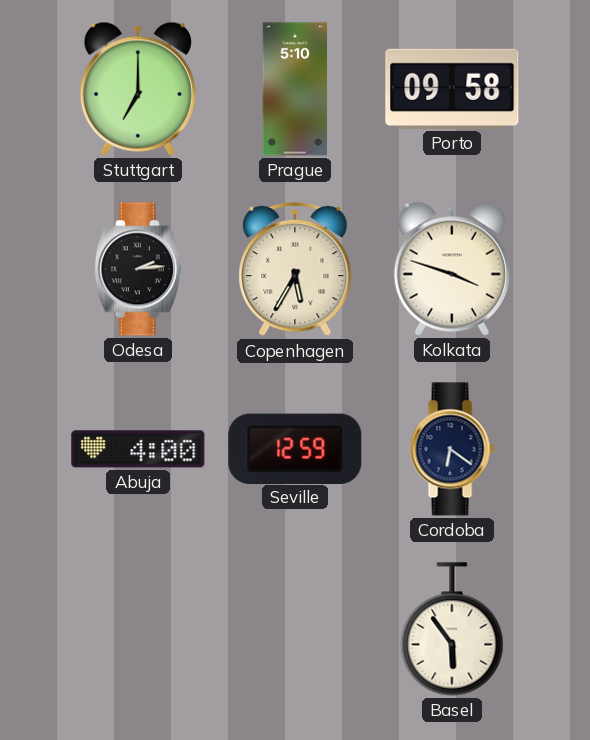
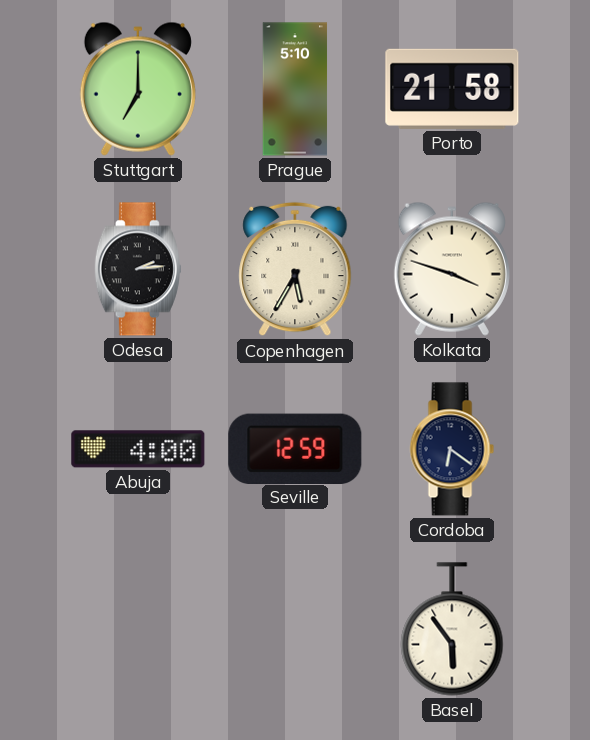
Porto: 09:58 -> 21:58 (452, 89)
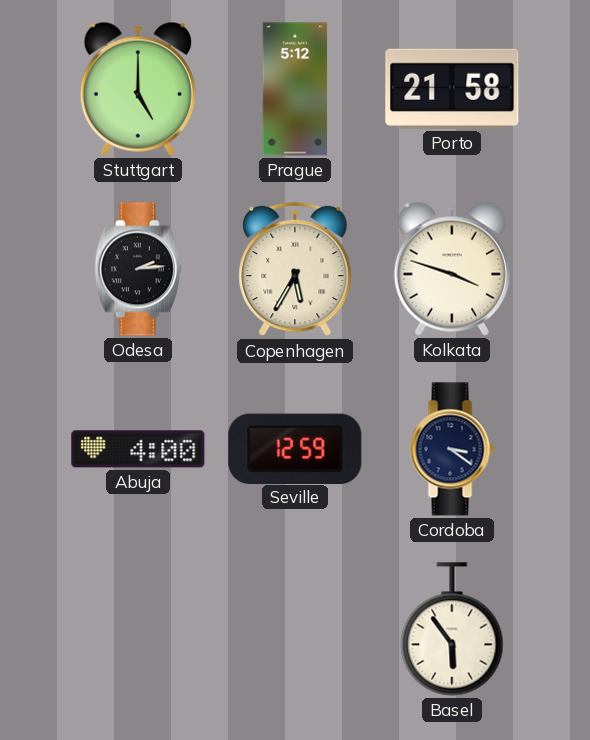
Stuttgart: 7:00 -> 5:00 (138, 89)
Prague: 5:10 -> 5:12 (295, 89)
Cordoba: 6:21 -> 3:21 (452, 449)
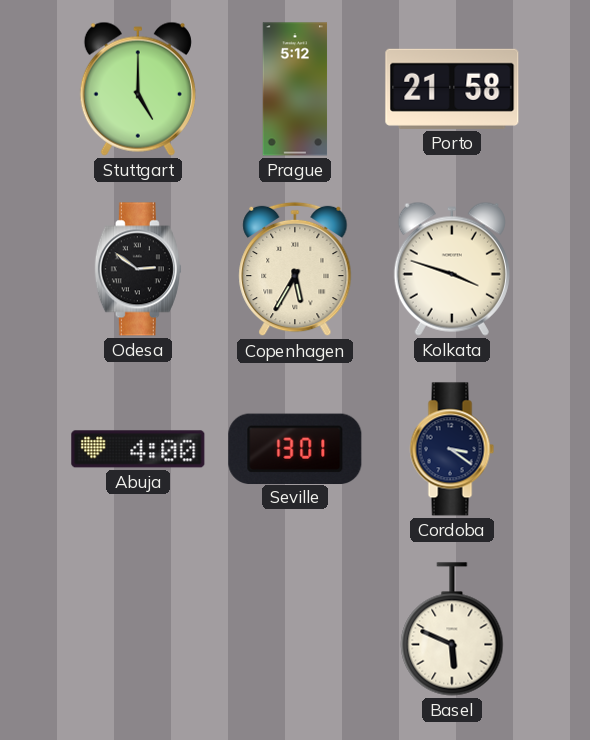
Odesa: 2:14 -> 2:51 (138, 269)
Seville: 12:59 -> 13:01 (295, 448)
Basel: 5:54 -> 5:49 (452, 629)
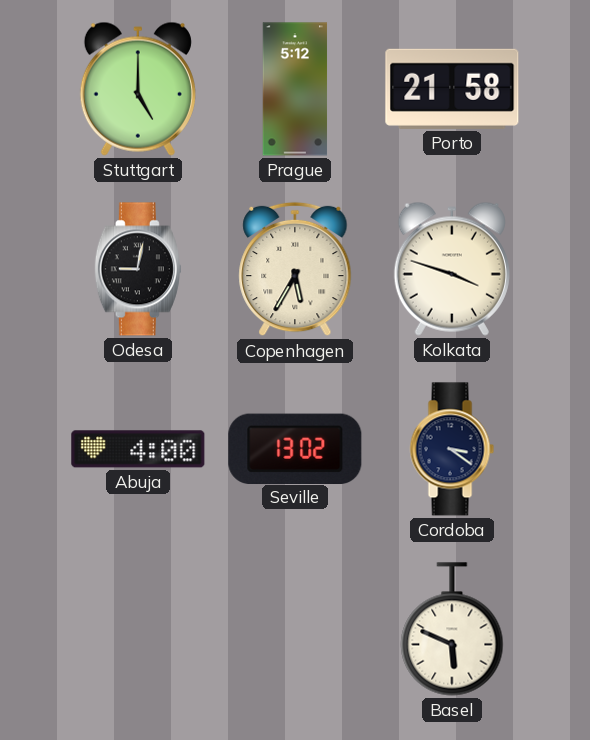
Odesa: 2:51 -> 9:02 (138, 269)
Seville: 13:01 -> 13:02 (295, 448)
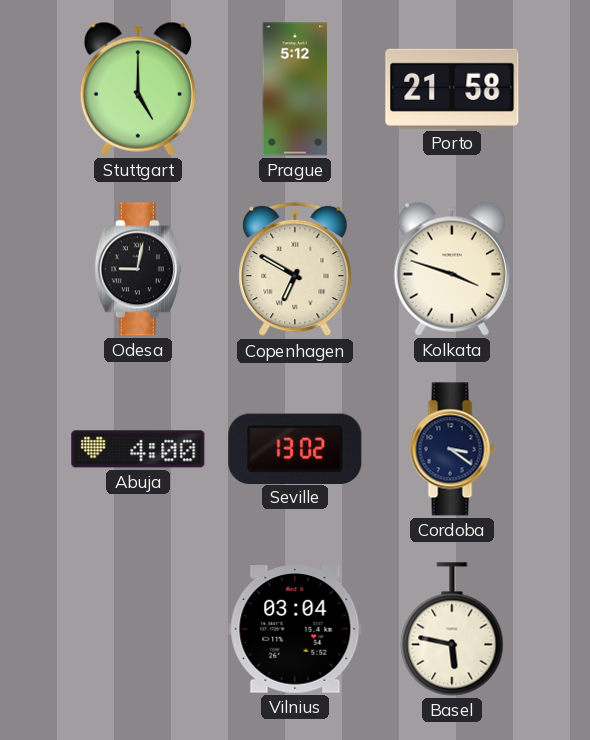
Copenhagen: 5:35 -> 6:50 (295, 269)
Vilnius: none -> 03:04 (295, 629)
Basel: 5:49 -> 5:47 (452, 629)
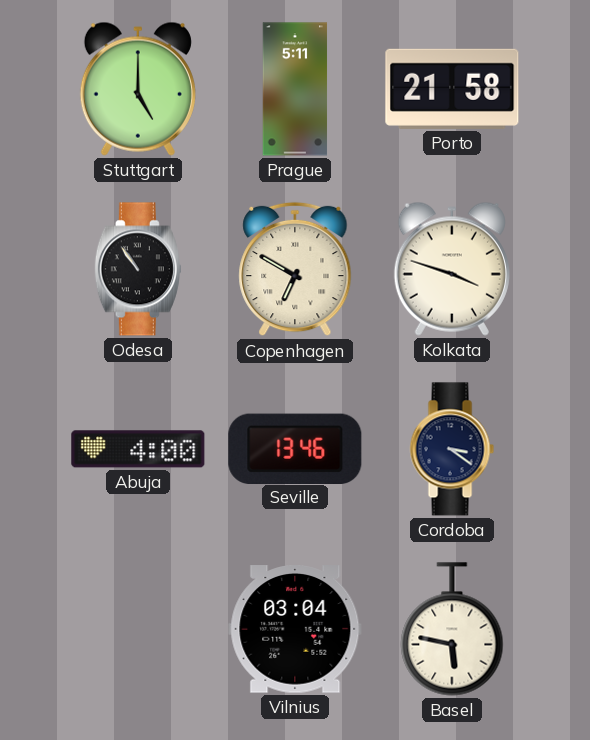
Prague: 5:12 -> 5:11 (295, 89)
Odesa: 9:02 -> 10:54 (138, 269)
Seville: 13:02 -> 13:46 (295, 448)
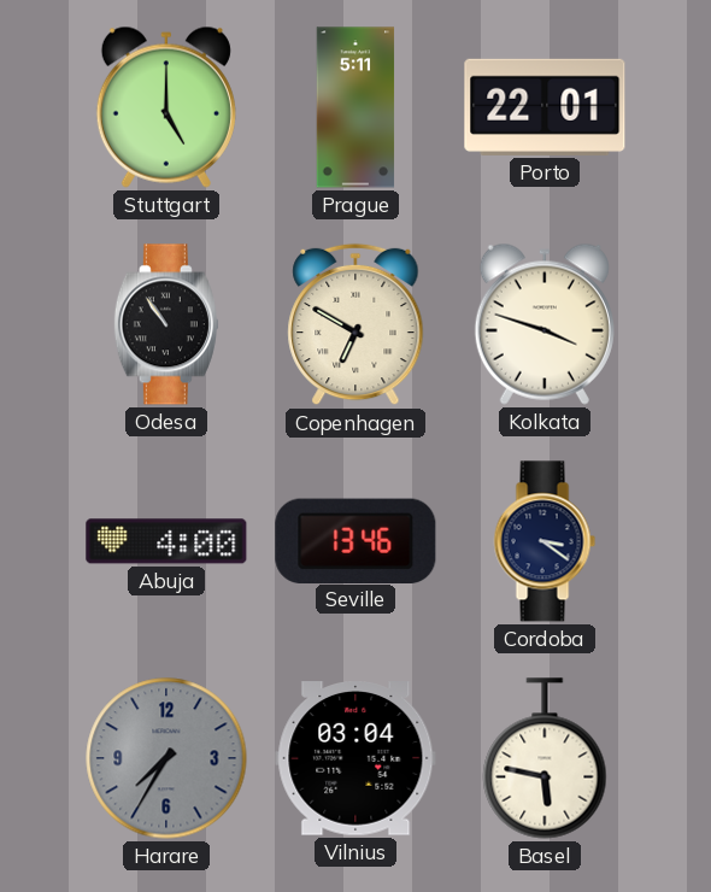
Porto: 21:58 -> 22:01 (545, 107)
Harare: none -> 7:35 (166, 758)
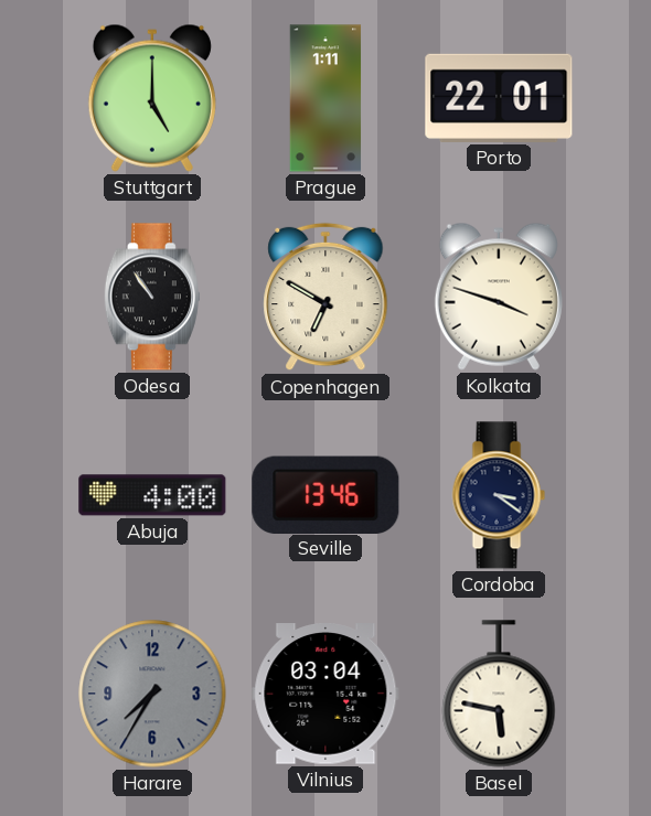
Prague: 5:11 -> 1:11 (325, 98)
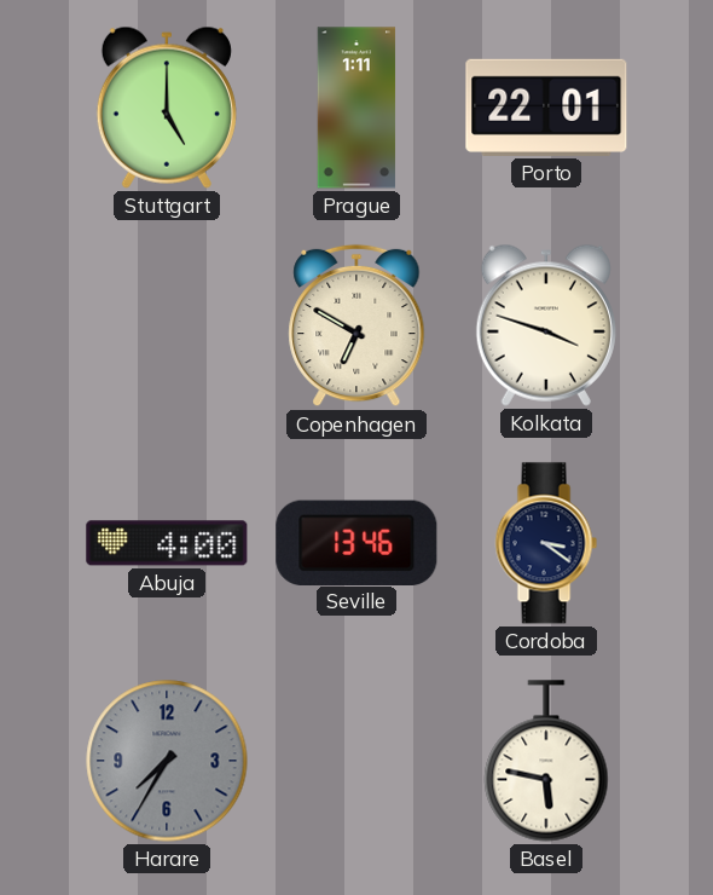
Odesa: 10:54 -> none (152, 297)
Vilnius: 03:04 -> none (325, 694)
